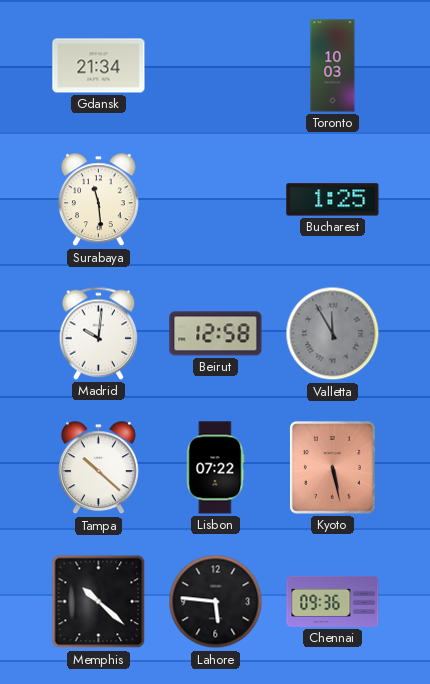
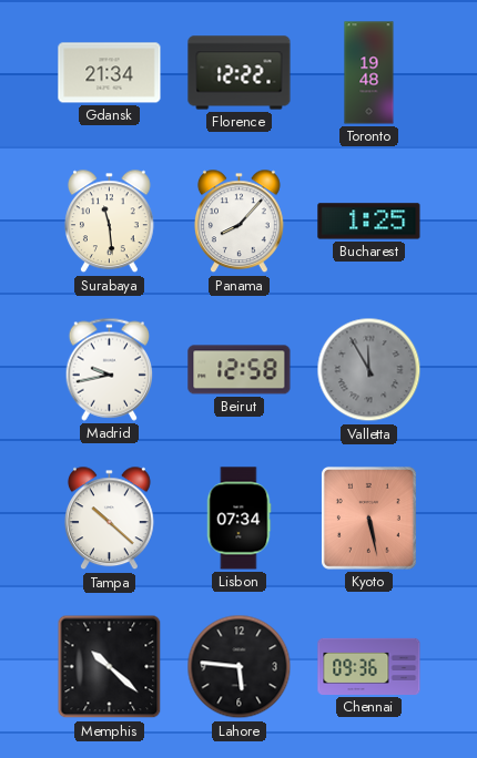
Florence: none -> 12:22 (240, 73)
Toronto: 10:03 -> 19:48 (369, 73)
Panama: none -> 8:07 (240, 222)
Madrid: 10:01 -> 9:43 (110, 369)
Lisbon: 07:22 -> 07:34 (240, 519)
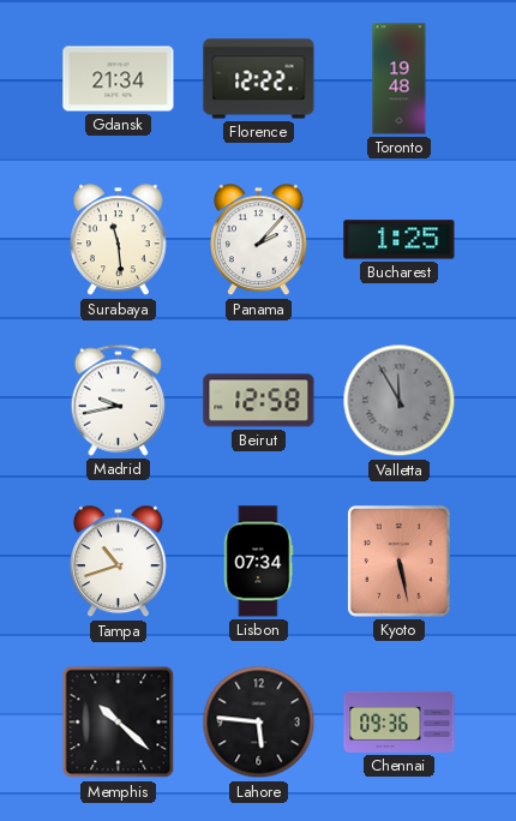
Panama: 8:07 -> 2:07 (259, 240)
Tampa: 10:22 -> 10:42 (119, 562)
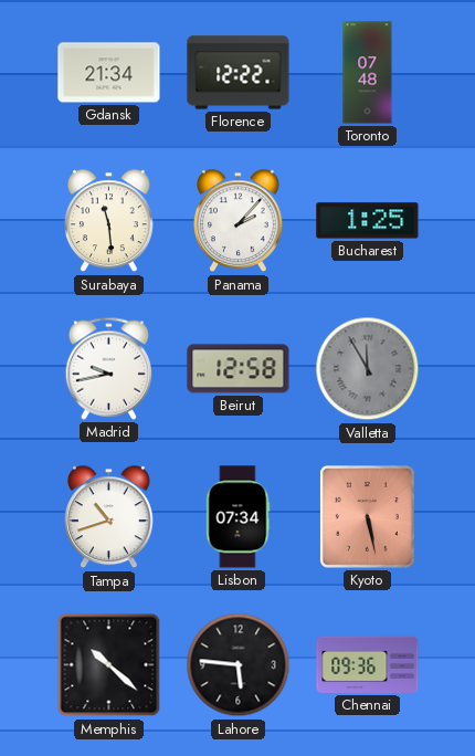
Toronto: 19:48 -> 07:48 (368, 73)
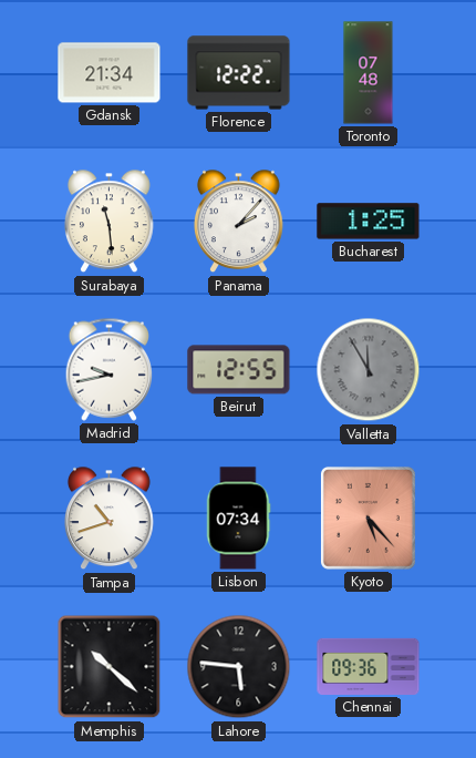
Beirut: 12:58 -> 12:55 (239, 370)
Kyoto: 5:28 -> 5:23 (368, 518)
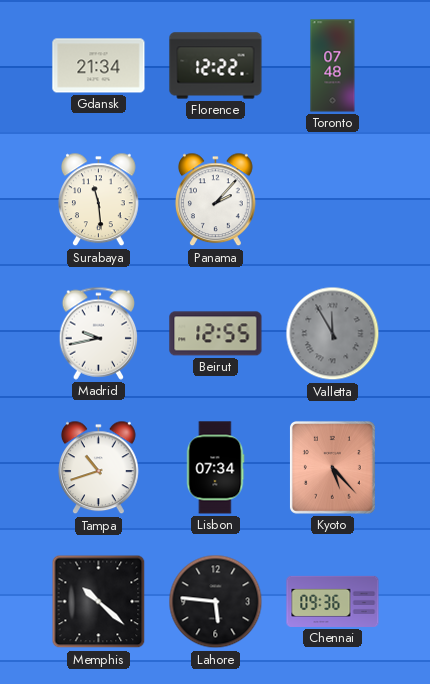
Bucharest: 1:25 -> none (369, 222)
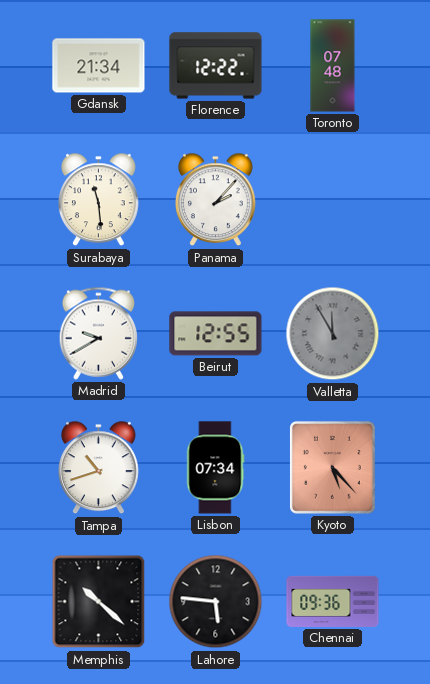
Madrid: 9:43 -> 9:40 (99, 333)
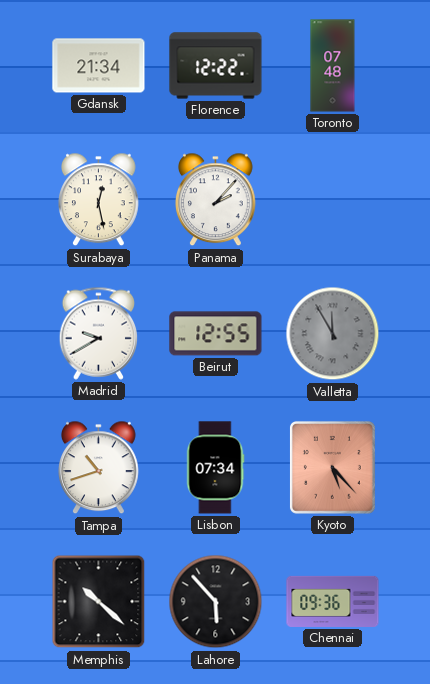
Surabaya: 11:29 -> 12:28 (99, 200)
Lahore: 5:46 -> 5:53 (216, 602)
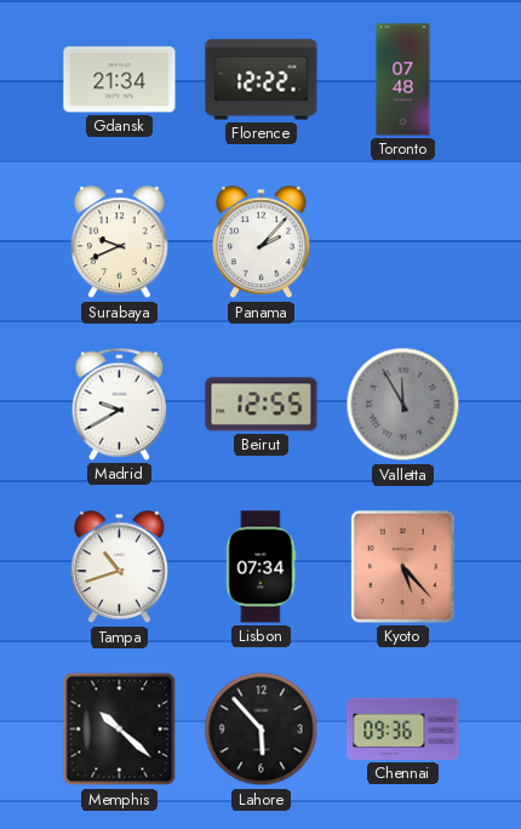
Surabaya: 12:28 -> 9:41 (120, 242)
